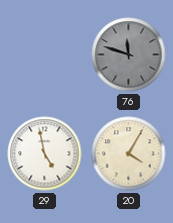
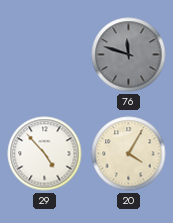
29: 4:58 -> 4:53 (45, 154)
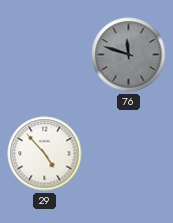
20: 4:05 -> none (129, 154)
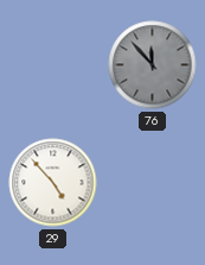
76: 11:48 -> 11:53 (153, 65)
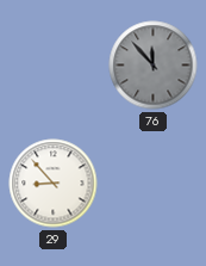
29: 4:53 -> 8:53 (54, 184)
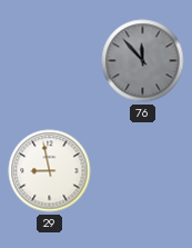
29: 8:53 -> 8:58 (50, 171)
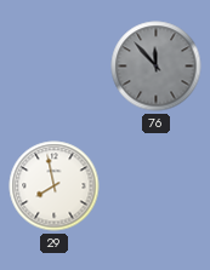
29: 8:58 -> 7:58 (55, 186)
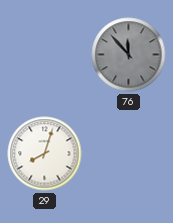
29: 7:58 -> 8:03 (45, 154)
